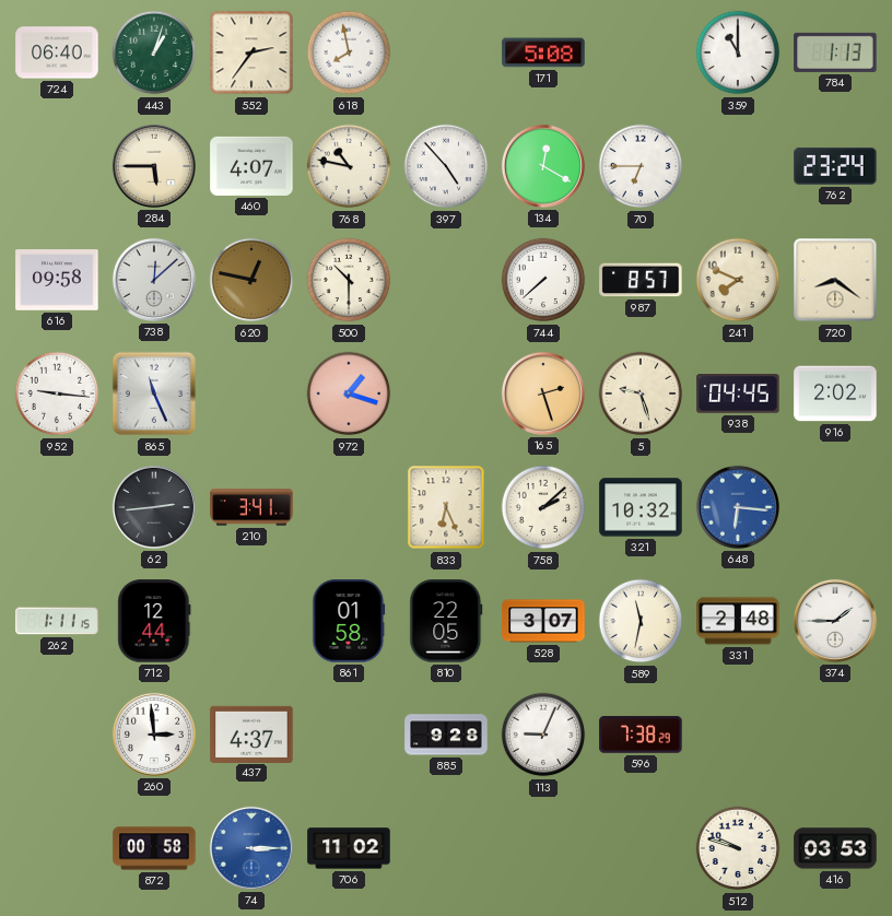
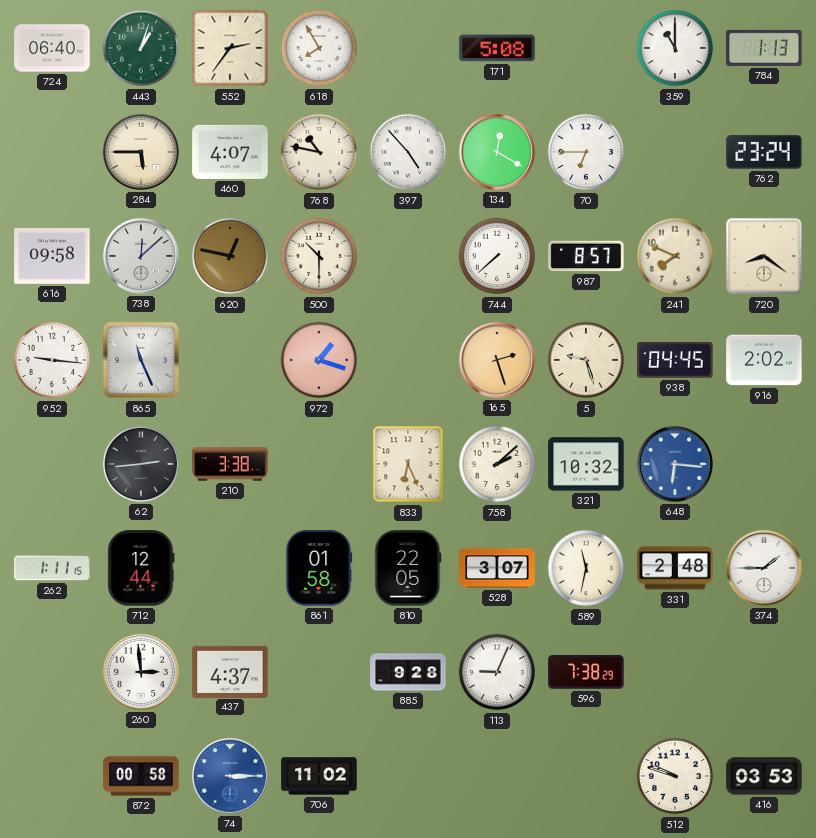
618: 7:58 -> 7:55 (319, 48)
210: 3:41 -> 3:38 (230, 464)
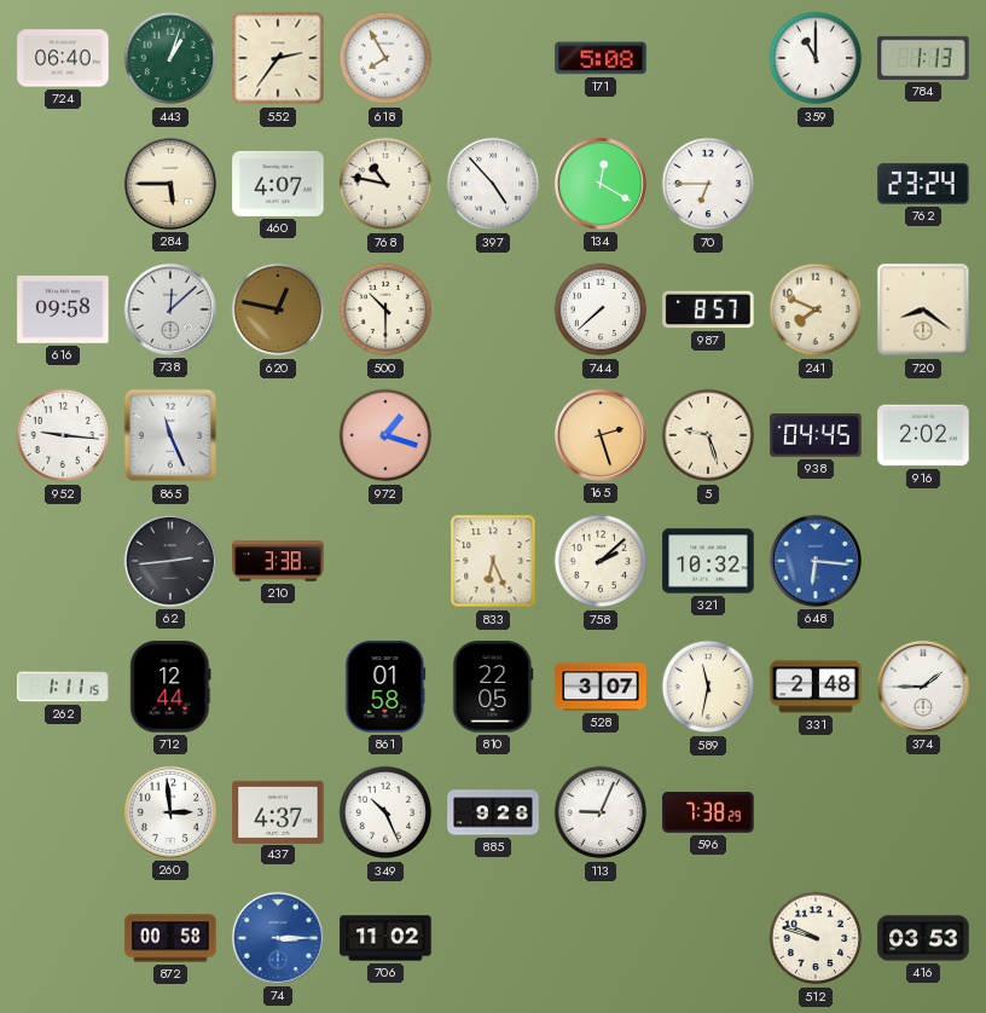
349: none -> 10:26 (385, 812)
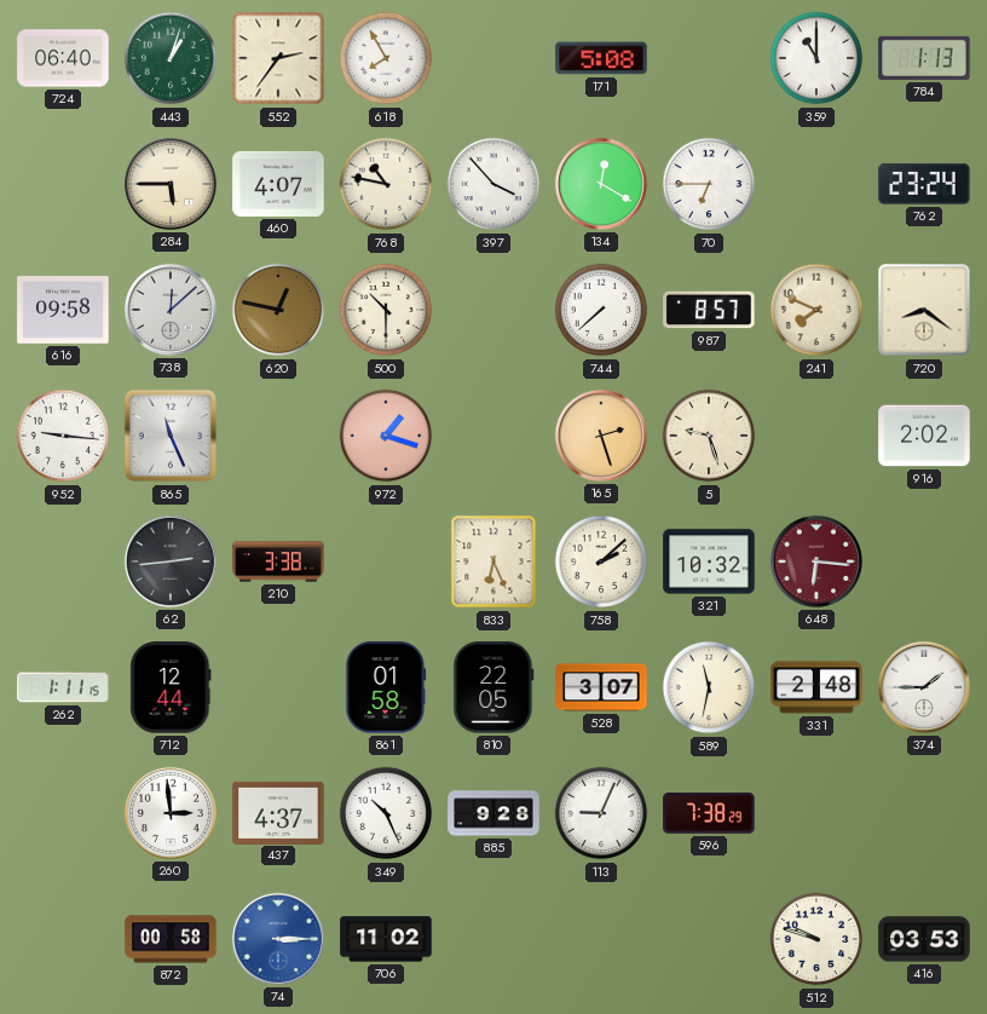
397: 4:53 -> 3:53 (493, 184)
938: 04:45 -> none (816, 435)
648 dial: blue -> burgundy (816, 561)
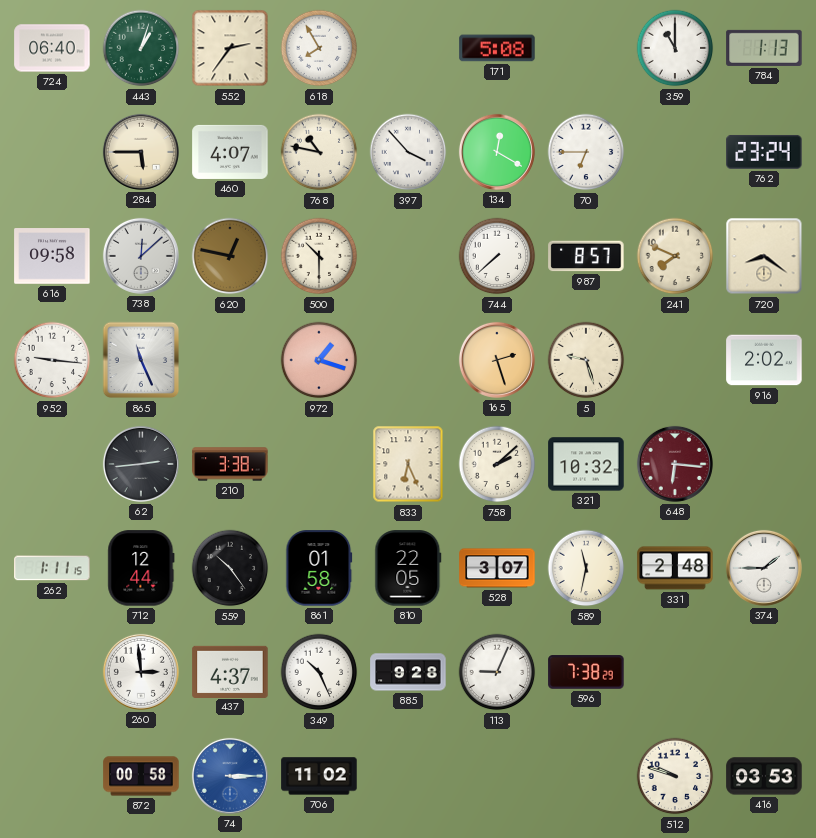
559: none -> 10:24 (230, 568)
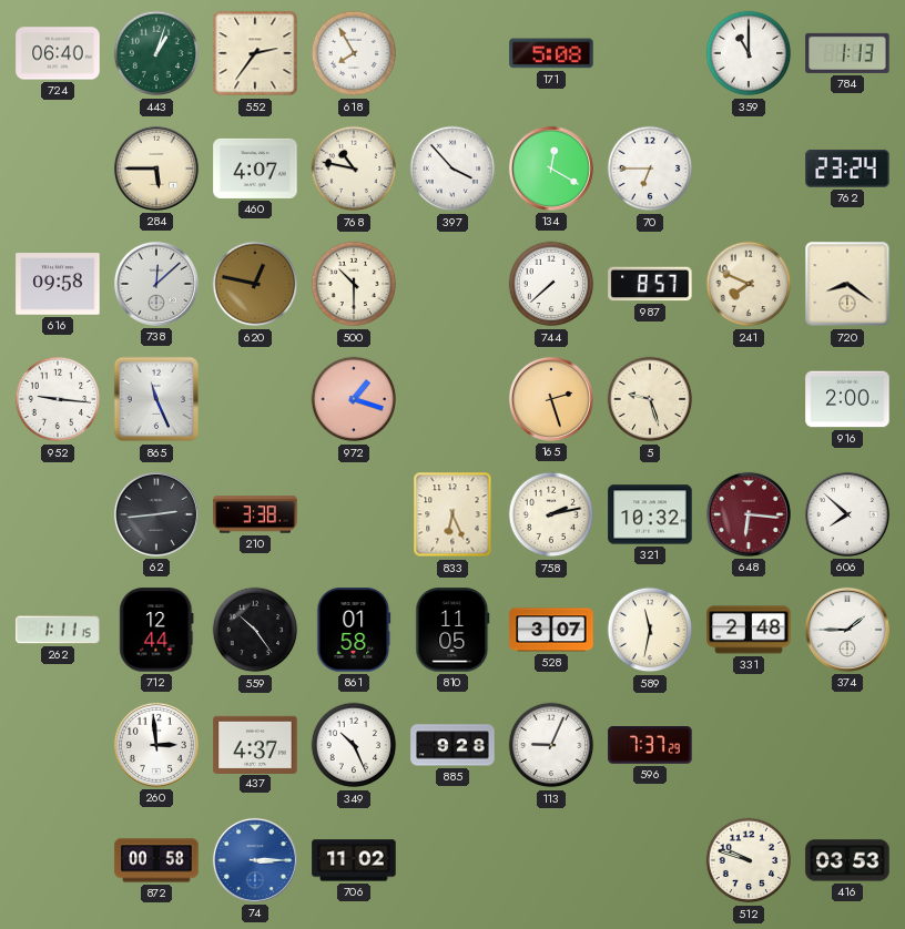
916: 2:02 -> 2:00 (847, 399)
758: 2:08 -> 2:13 (551, 514)
606: none -> 7:52 (847, 514)
810: 22:05 -> 11:05 (452, 630)
596: 7:38 -> 7:37 (650, 745)
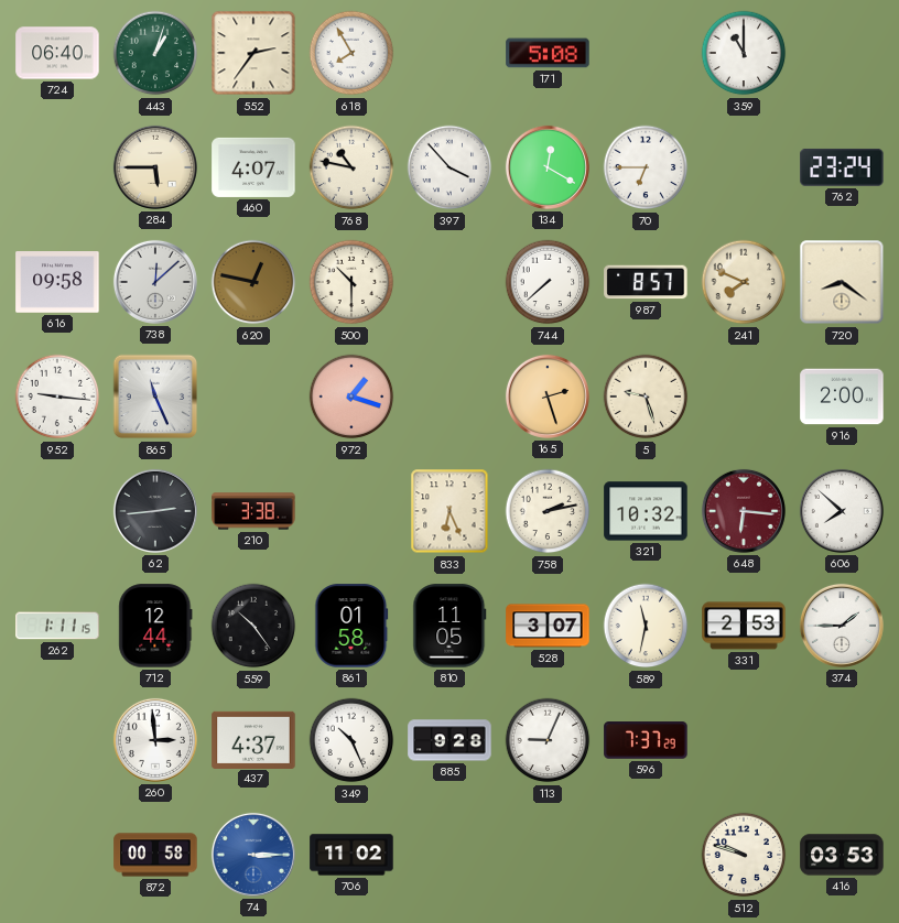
784: 1:13 -> none (847, 53)
331: 2:48 -> 2:53 (744, 626)
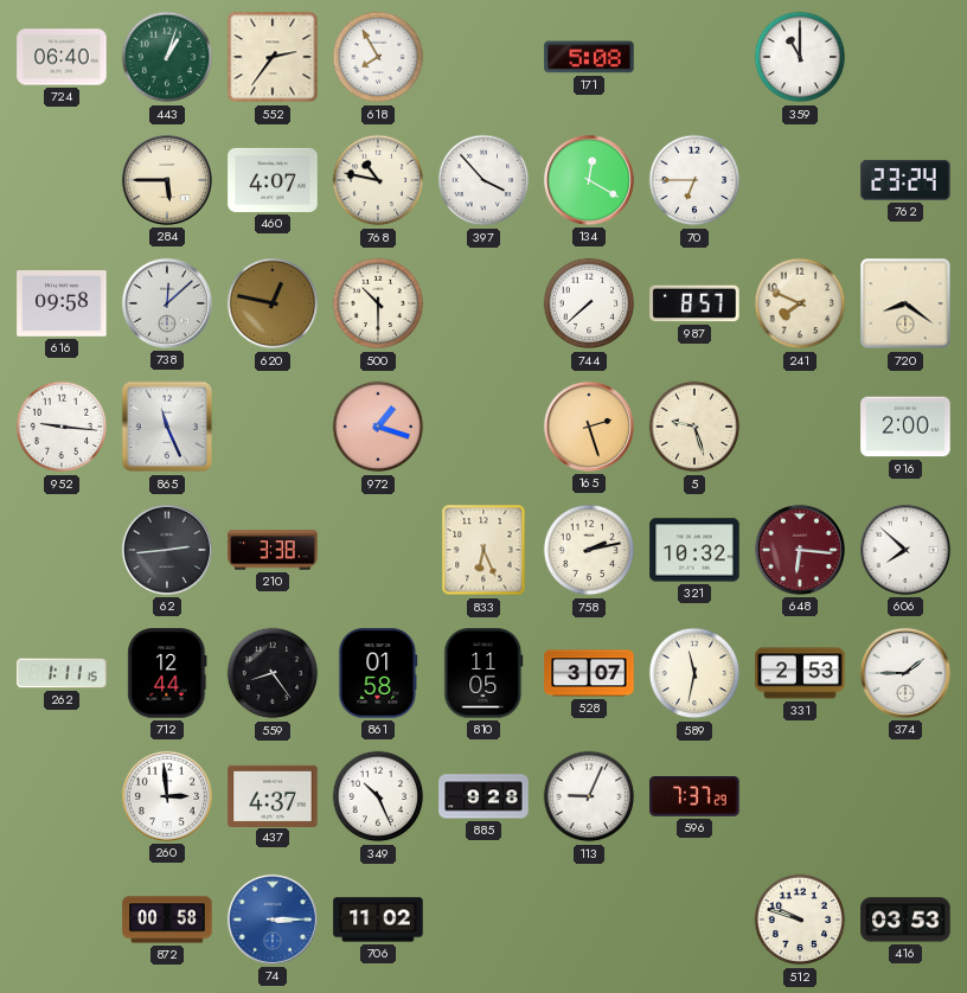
559: 10:24 -> 8:24 (273, 673)
